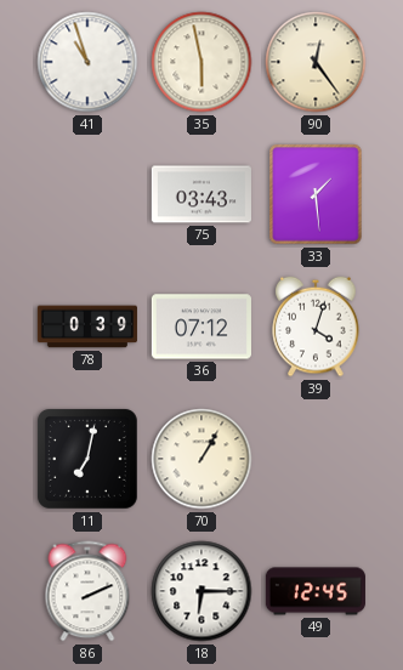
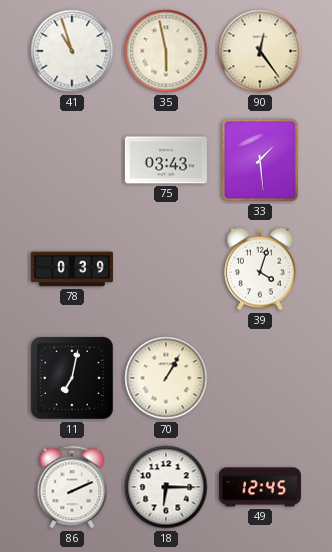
36: 07:12 -> none (201, 327)
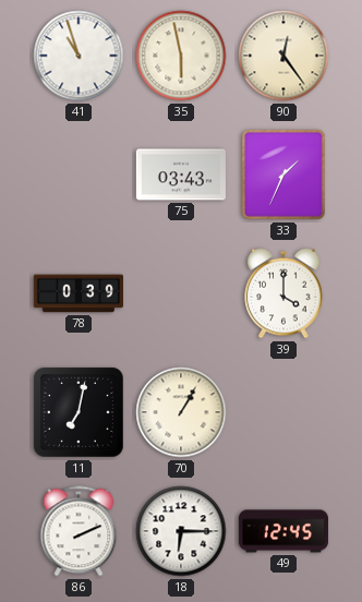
33: 1:29 -> 1:34 (283, 174)
39: 4:03 -> 4:00 (283, 293)
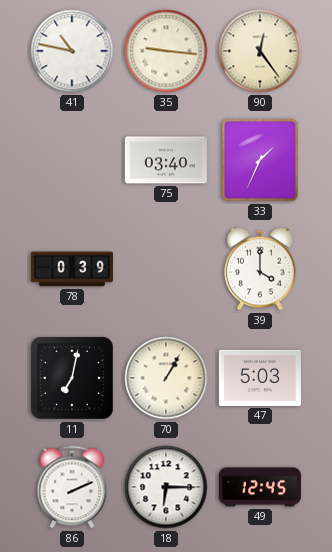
41: 10:57 -> 10:47 (72, 51)
35: 5:58 -> 9:16 (166, 51)
75: 03:43 -> 03:40 (166, 160)
47: none -> 5:03 (260, 378)
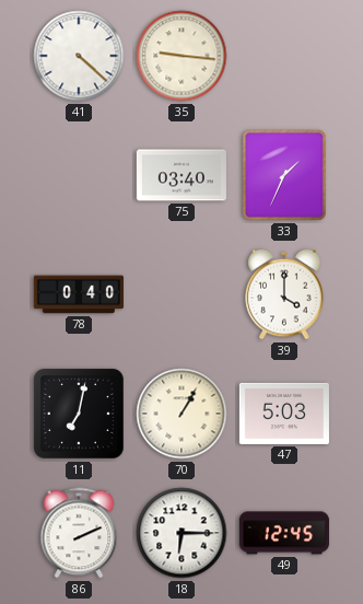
41: 10:47 -> 4:22 (79, 56)
90: 12:24 -> none (260, 51)
78: 0:39 -> 0:40 (79, 294)
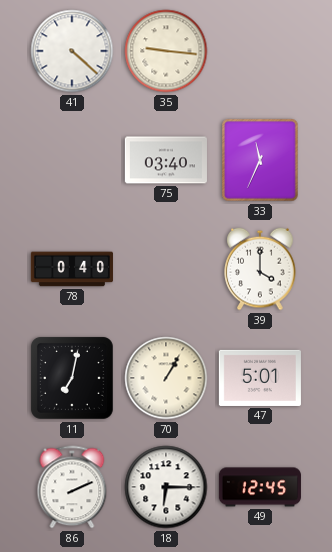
33: 1:34 -> 11:34 (260, 160)
47: 5:03 -> 5:01 (260, 378)
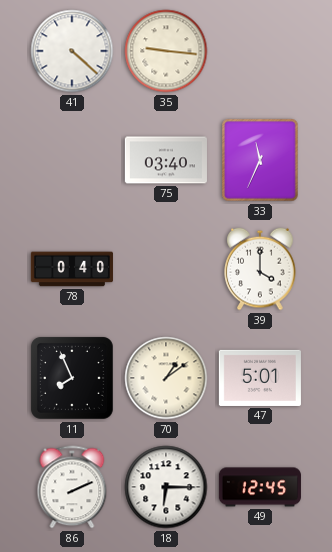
11: 7:02 -> 7:56 (72, 378)
70: 1:05 -> 1:09 (166, 378)
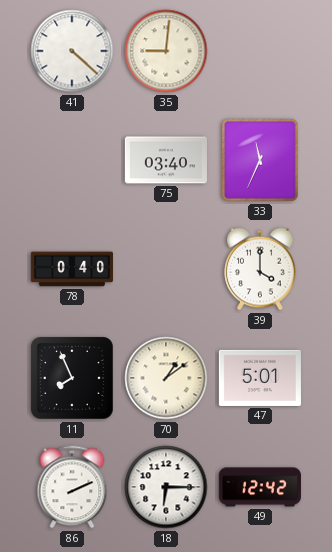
35: 9:16 -> 9:01 (166, 51)
49: 12:45 -> 12:42 (260, 487)
